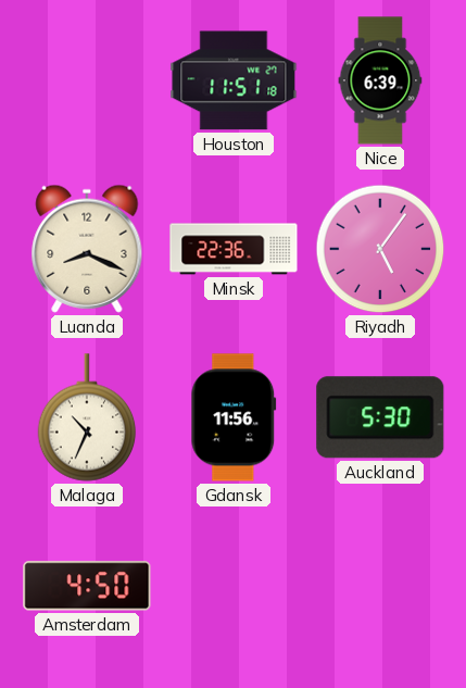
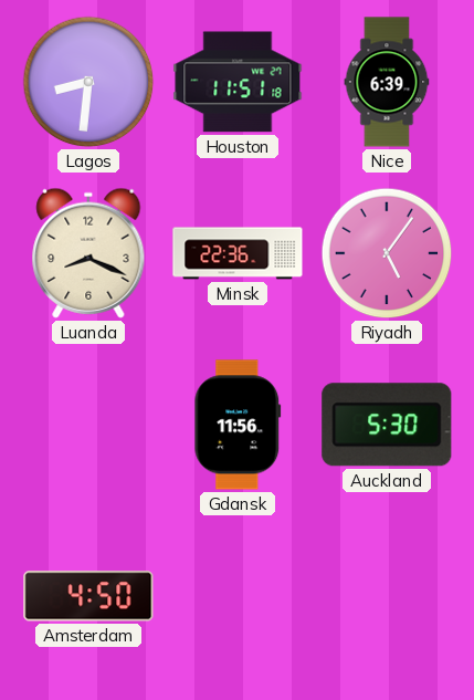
Lagos: none -> 8:31 (88, 82)
Malaga: 10:34 -> none (87, 417)
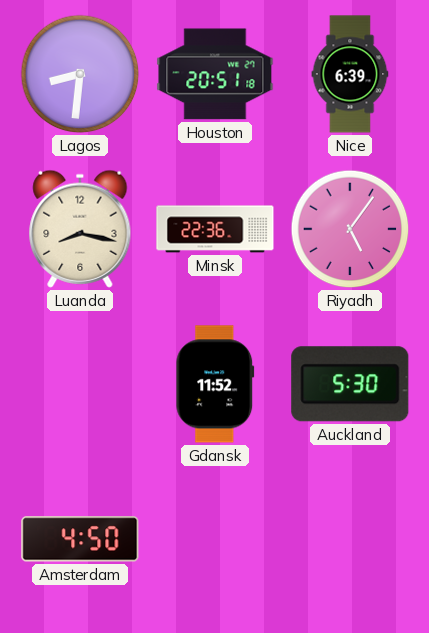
Houston: 11:51 -> 20:51 (215, 74)
Luanda: 8:19 -> 8:17 (80, 229)
Gdansk: 11:56 -> 11:52 (215, 384)
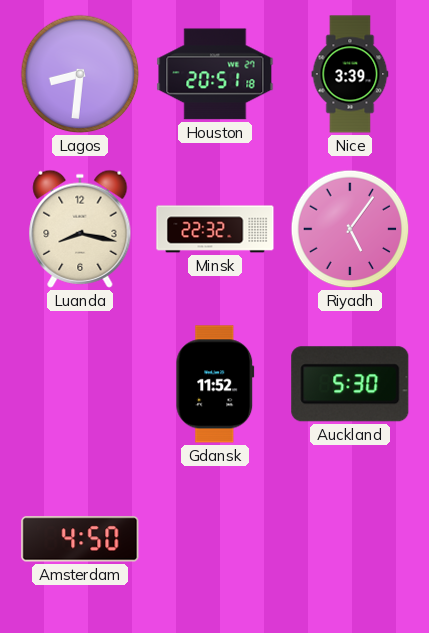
Nice: 6:39 -> 3:39 (350, 74)
Minsk: 22:36 -> 22:32 (215, 229)
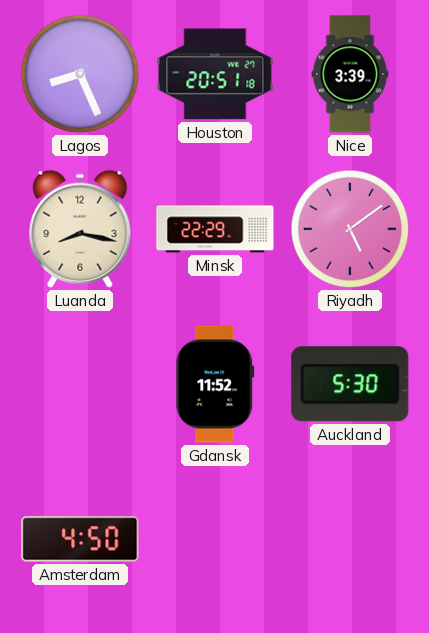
Lagos: 8:31 -> 8:26 (80, 74)
Minsk: 22:32 -> 22:29 (215, 229)
Riyadh: 5:06 -> 5:09 (350, 229)
